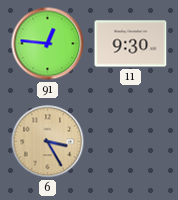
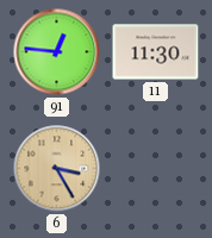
11: 9:30 -> 11:30 (156, 52)
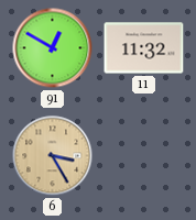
91: 12:46 -> 12:50 (53, 48)
11: 11:30 -> 11:32 (144, 48)
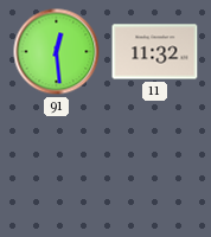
91: 12:50 -> 12:29 (57, 52)
6: 3:25 -> none (53, 156)
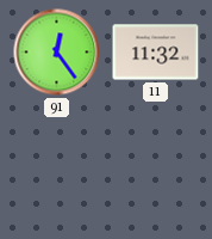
91: 12:29 -> 12:24 (57, 53)
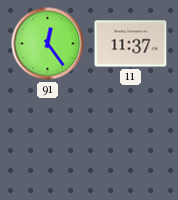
11: 11:32 -> 11:37 (131, 44)
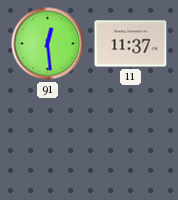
91: 12:24 -> 12:29 (48, 44)
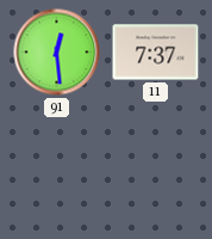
11: 11:37 -> 7:37 (156, 53)
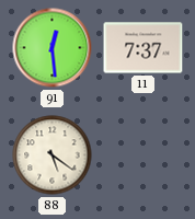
88: none -> 5:21 (53, 155)
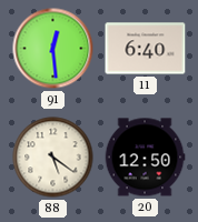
11: 7:37 -> 6:40 (146, 49)
20: none -> 12:50 (145, 158)
